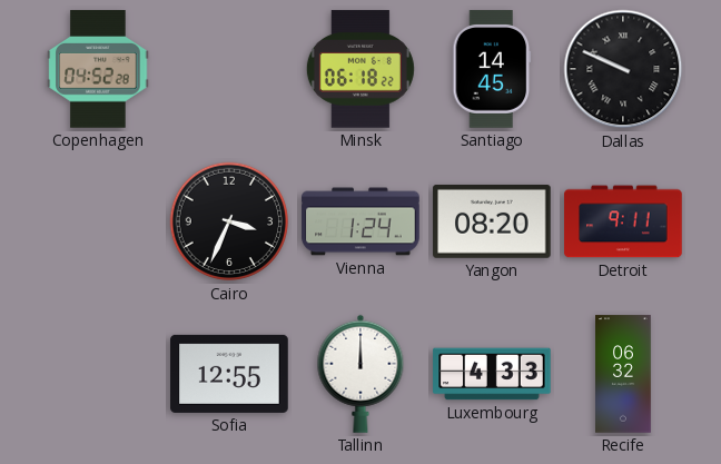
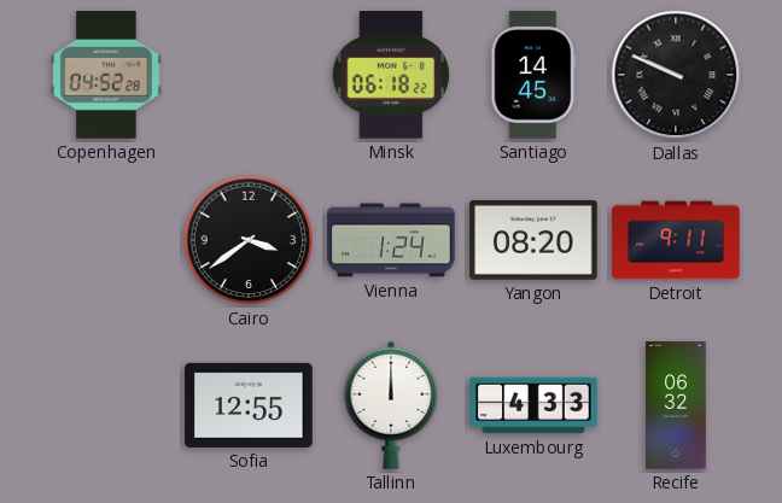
Cairo: 3:34 -> 3:39 (249, 240)
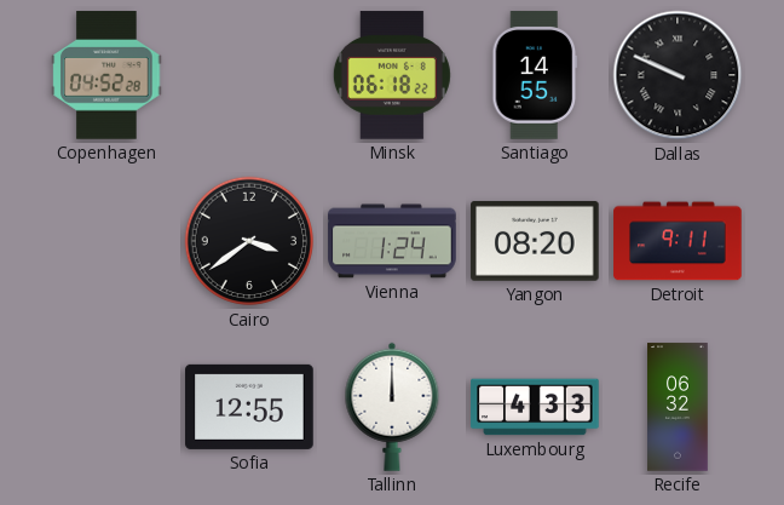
Santiago: 14:45 -> 14:55 (535, 75)
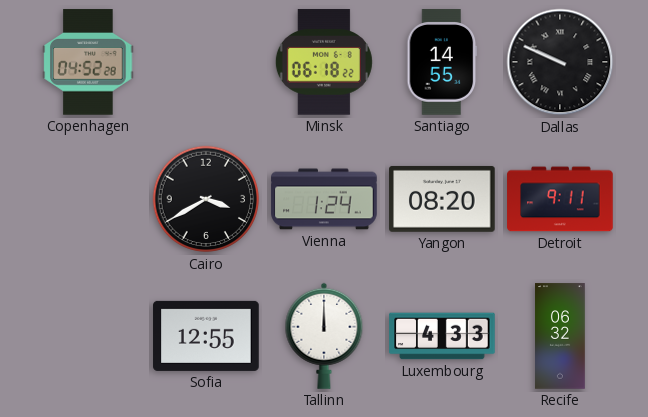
Cairo: 3:39 -> 3:40 (206, 199)
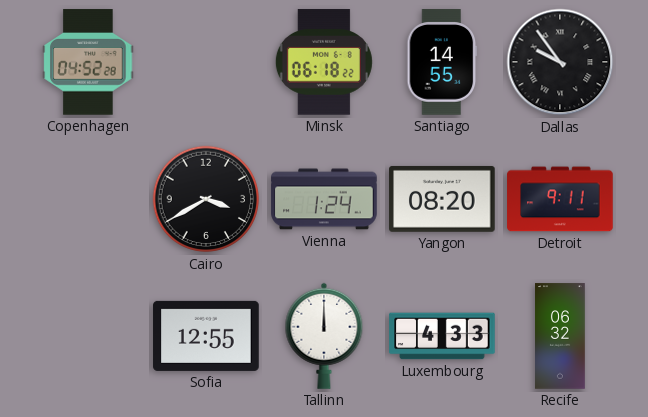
Dallas: 9:49 -> 9:54 (560, 62)
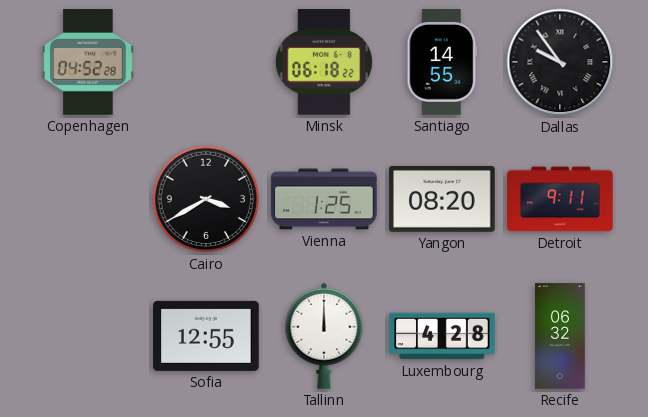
Vienna: 1:24 -> 1:25 (324, 199)
Luxembourg: 4:33 -> 4:28 (442, 336)
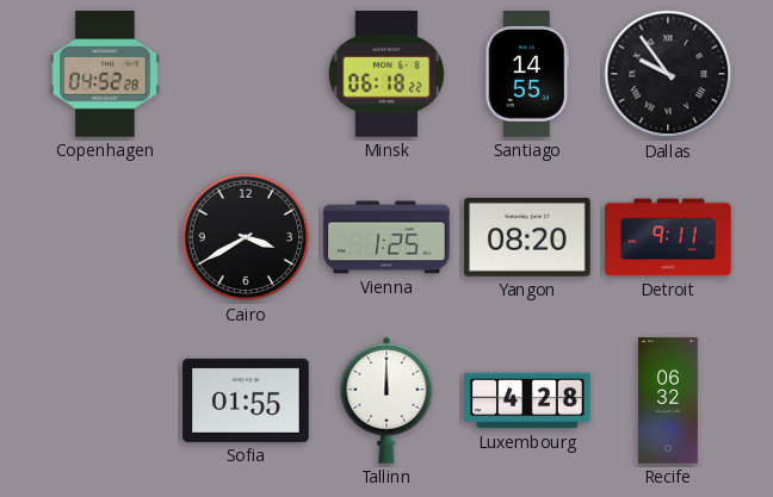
Sofia: 12:55 -> 01:55 (246, 400)
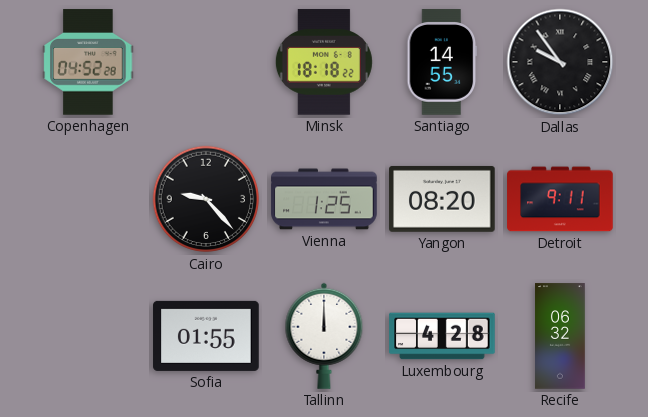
Minsk: 06:18 -> 18:18 (324, 62)
Cairo: 3:40 -> 9:23 (206, 199)
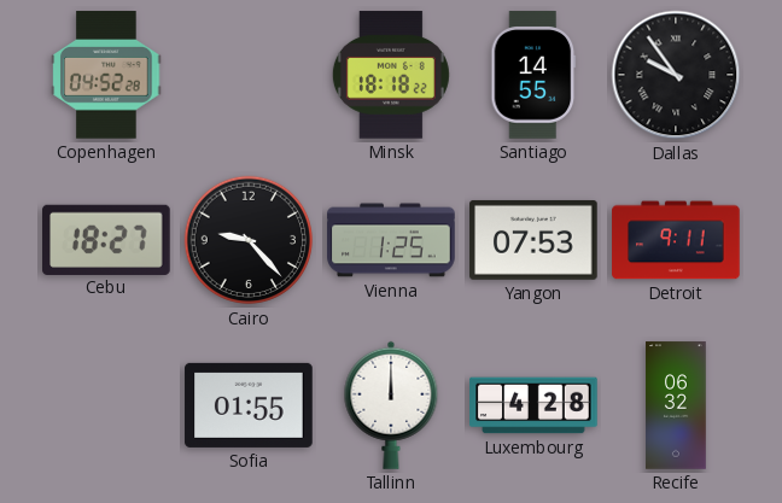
Cebu: none -> 18:27 (106, 239)
Yangon: 08:20 -> 07:53 (533, 240)
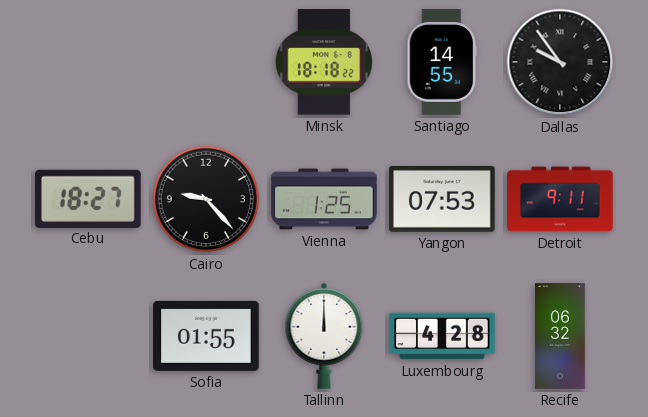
Copenhagen: 04:52 -> none (106, 75)
